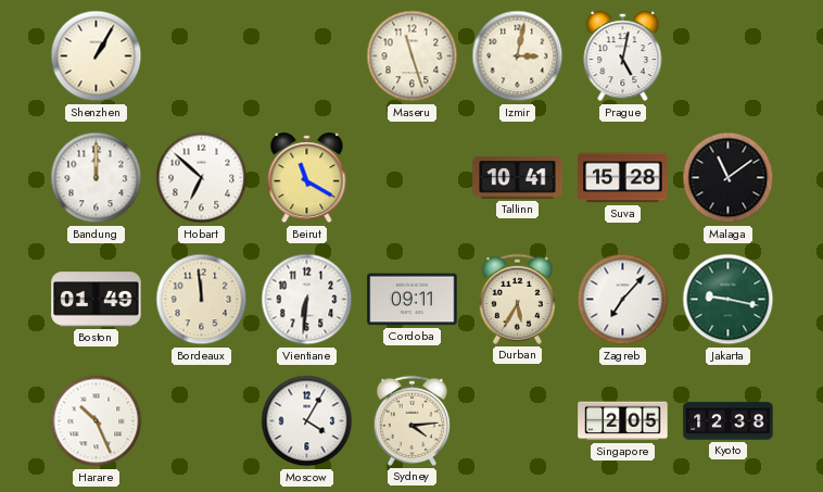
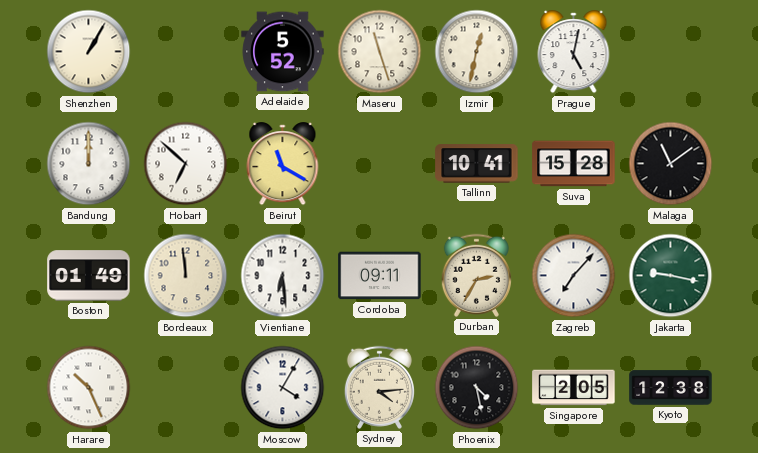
Adelaide: none -> 5:52 (283, 52)
Izmir: 3:02 -> 12:32 (477, 52)
Vientiane: 6:31 -> 6:29 (283, 276)
Durban: 5:35 -> 2:35 (476, 275)
Phoenix: none -> 4:28 (477, 388)
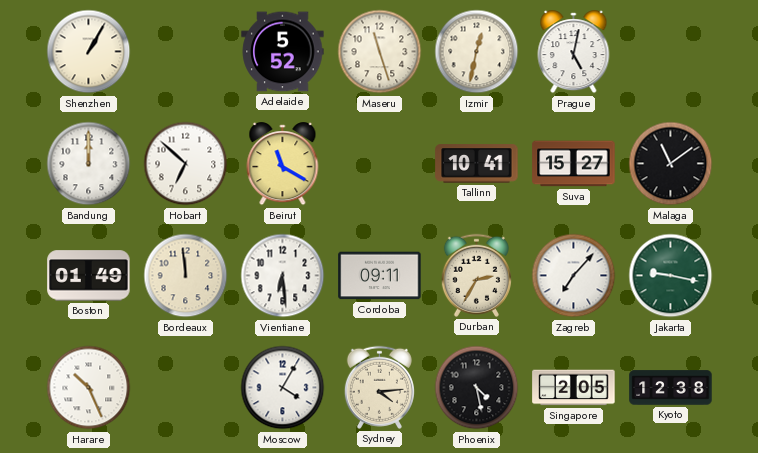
Suva: 15:28 -> 15:27 (574, 164)
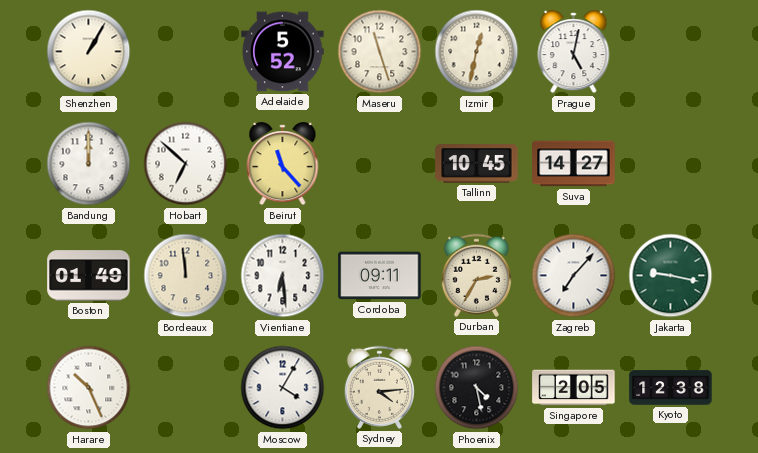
Beirut: 11:20 -> 11:23 (283, 164)
Tallinn: 10:41 -> 10:45 (477, 164)
Suva: 15:27 -> 14:27 (574, 164)
Malaga: 11:09 -> none (671, 164)
